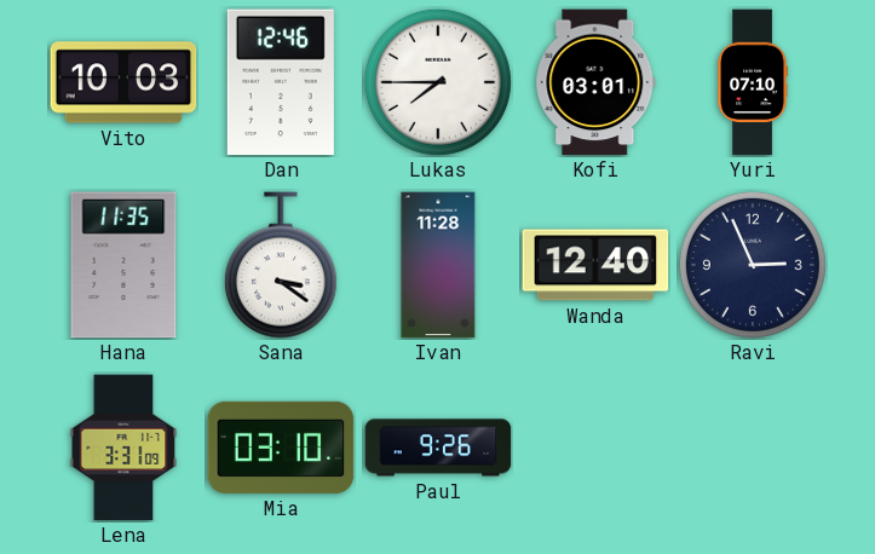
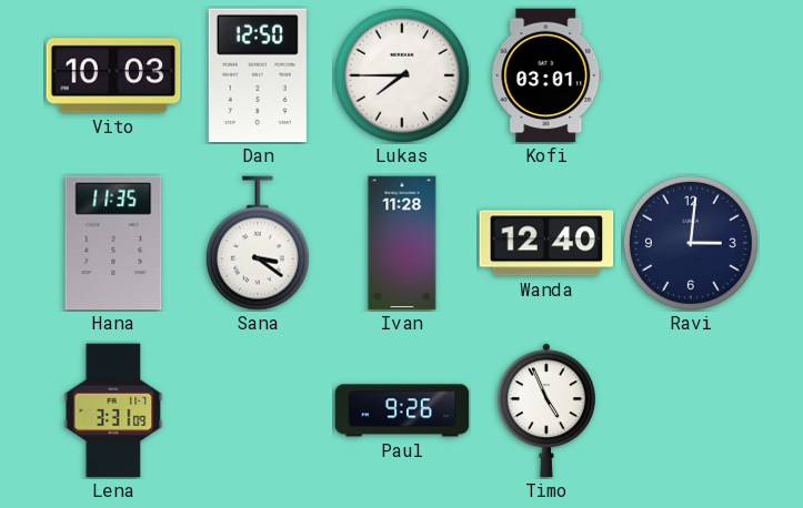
Dan: 12:46 -> 12:50 (258, 75)
Yuri: 07:10 -> none (753, 82)
Ravi: 2:56 -> 3:01 (691, 243)
Mia: 03:10 -> none (281, 448)
Timo: none -> 4:56 (546, 410)
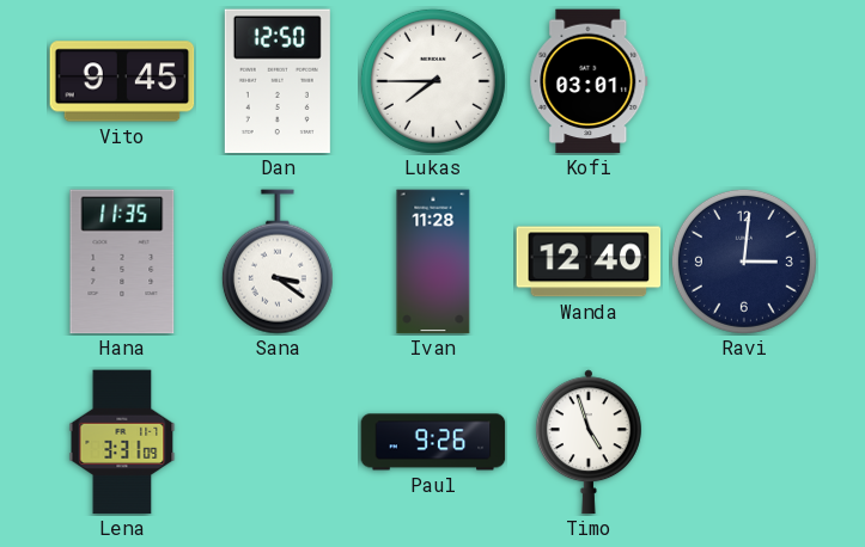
Vito: 10:03 -> 9:45 (122, 81)
Timo: 4:56 -> 4:57 (589, 442)
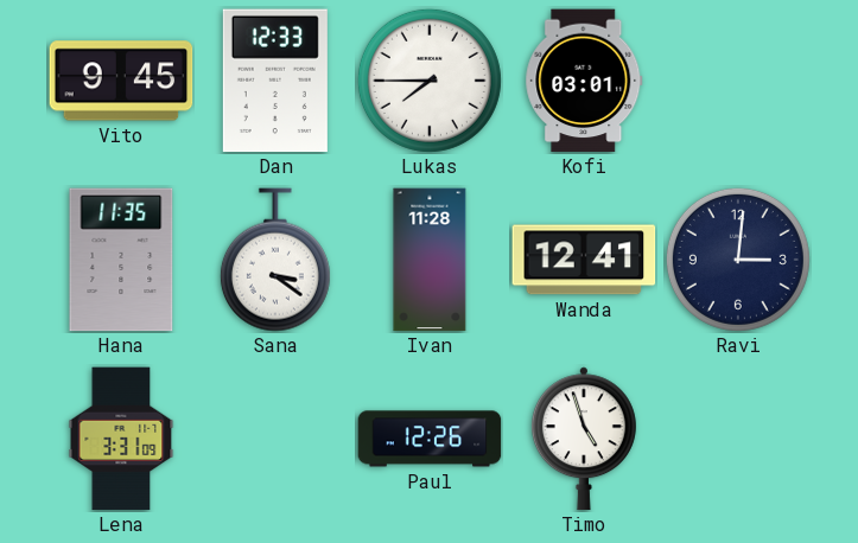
Dan: 12:50 -> 12:33 (275, 81)
Wanda: 12:40 -> 12:41 (584, 260)
Paul: 9:26 -> 12:26 (430, 439)
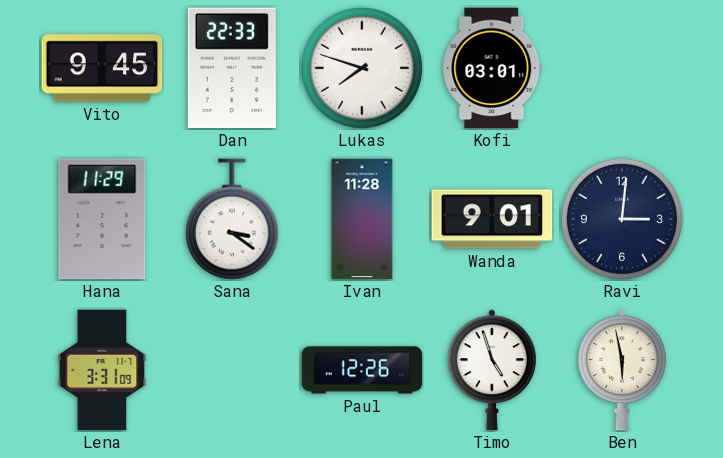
Dan: 12:33 -> 22:33 (232, 68)
Lukas: 7:45 -> 7:48 (362, 68)
Hana: 11:35 -> 11:29 (102, 219)
Wanda: 12:41 -> 9:01 (492, 219)
Ben: none -> 5:58 (622, 370)
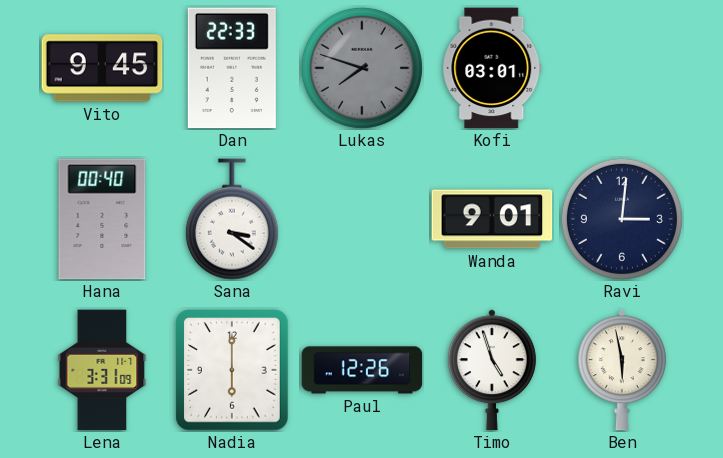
Lukas dial: white -> grey (362, 68)
Hana: 11:29 -> 00:40 (102, 219)
Ivan: 11:28 -> none (362, 219)
Nadia: none -> 6:00 (232, 370)
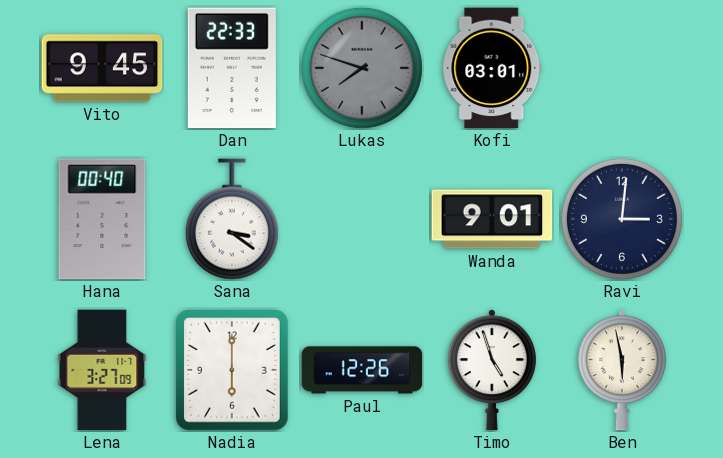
Lena: 3:31 -> 3:27 (102, 370)
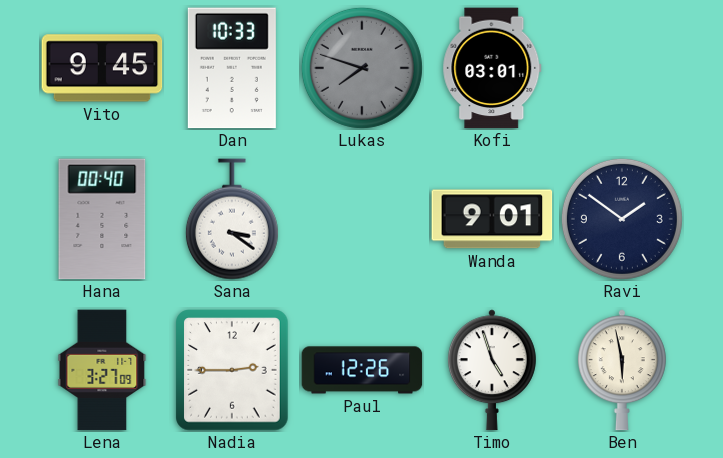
Dan: 22:33 -> 10:33 (232, 68)
Ravi: 3:01 -> 1:51 (622, 219)
Nadia: 6:00 -> 2:45 (232, 370)
